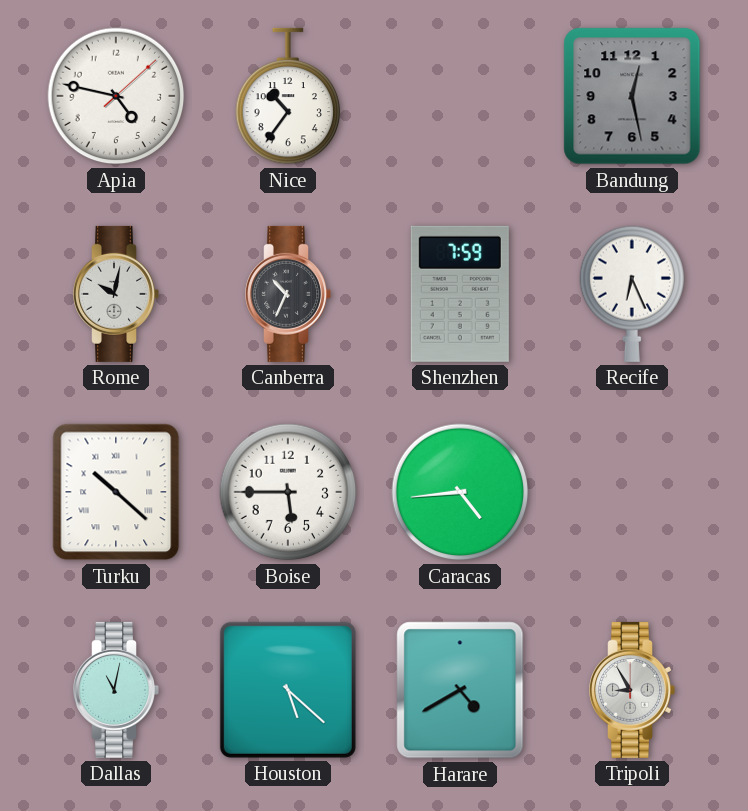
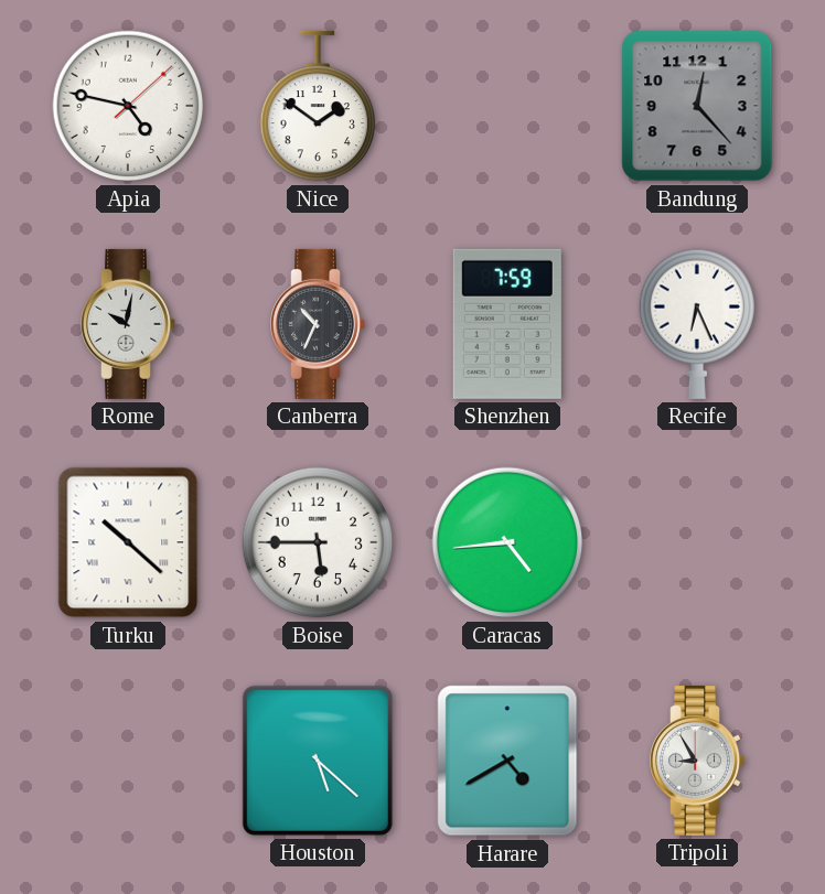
Nice: 10:36 -> 1:51 (317, 106)
Bandung: 12:28 -> 12:23 (697, 106)
Dallas: 11:02 -> none (116, 690)
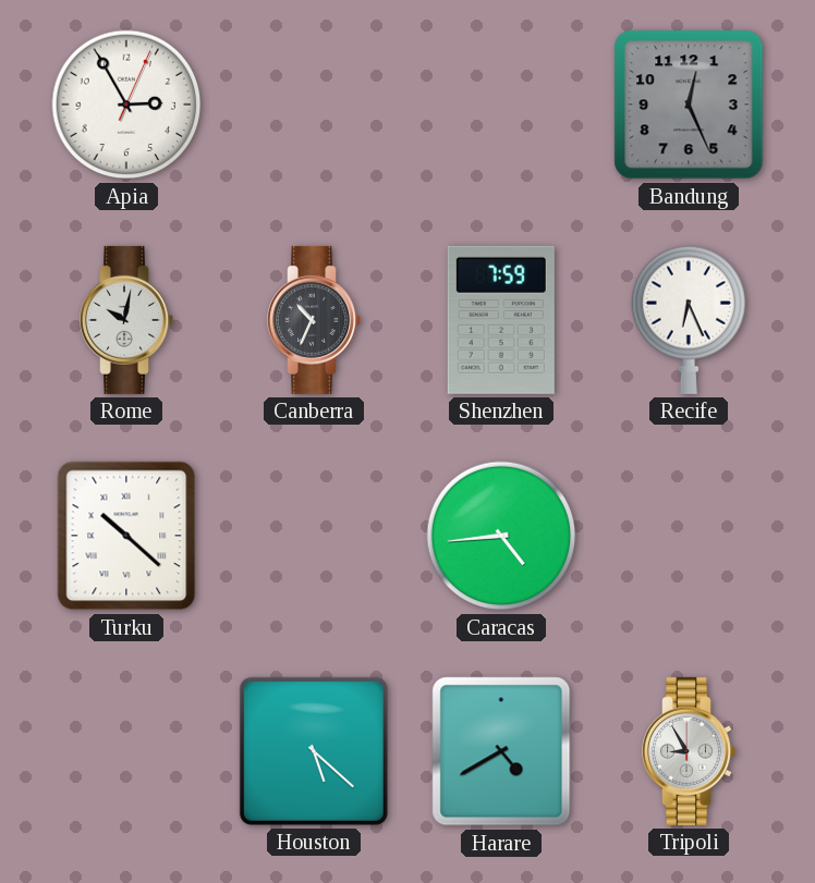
Apia: 4:47 -> 2:55 (126, 105)
Nice: 1:51 -> none (317, 106)
Bandung: 12:23 -> 12:26 (689, 105)
Boise: 5:45 -> none (318, 542)
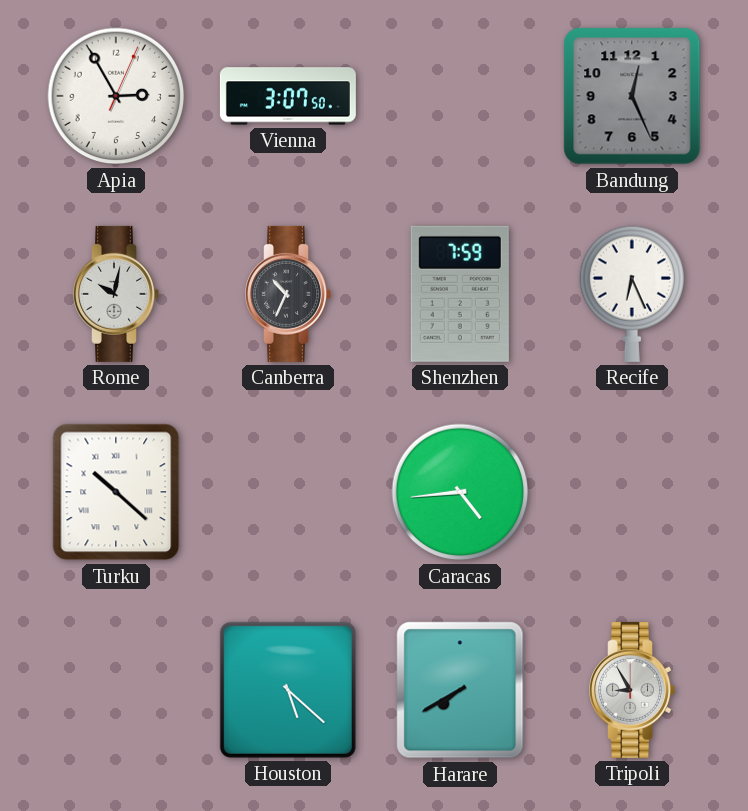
Vienna: none -> 3:07 (288, 96)
Harare: 4:40 -> 7:40 (460, 690)
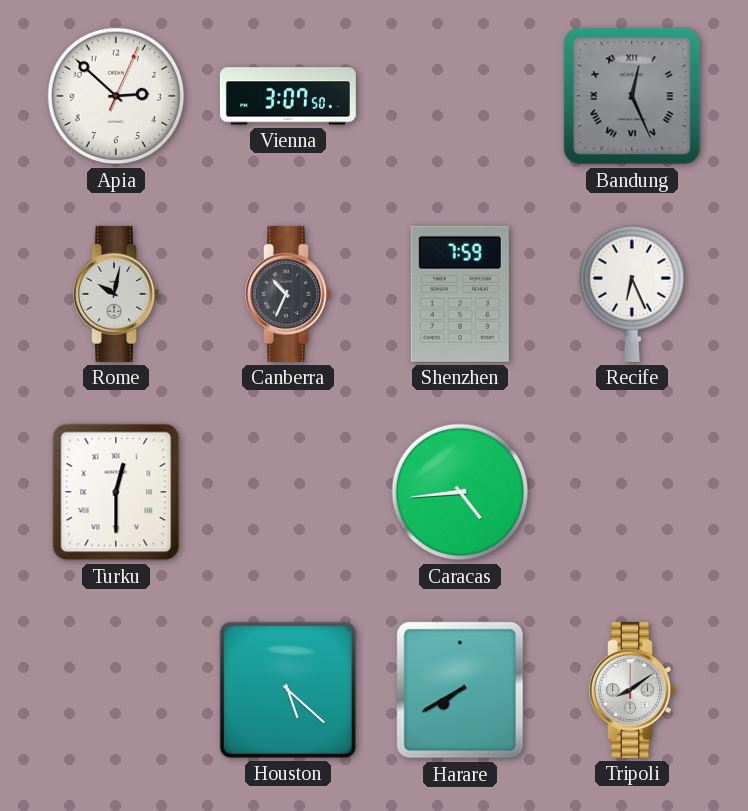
Apia: 2:55 -> 2:52 (116, 96)
Bandung numerals: Arabic -> Roman (632, 96)
Turku: 10:22 -> 12:30 (116, 492)
Tripoli: 8:55 -> 8:09 (632, 690)
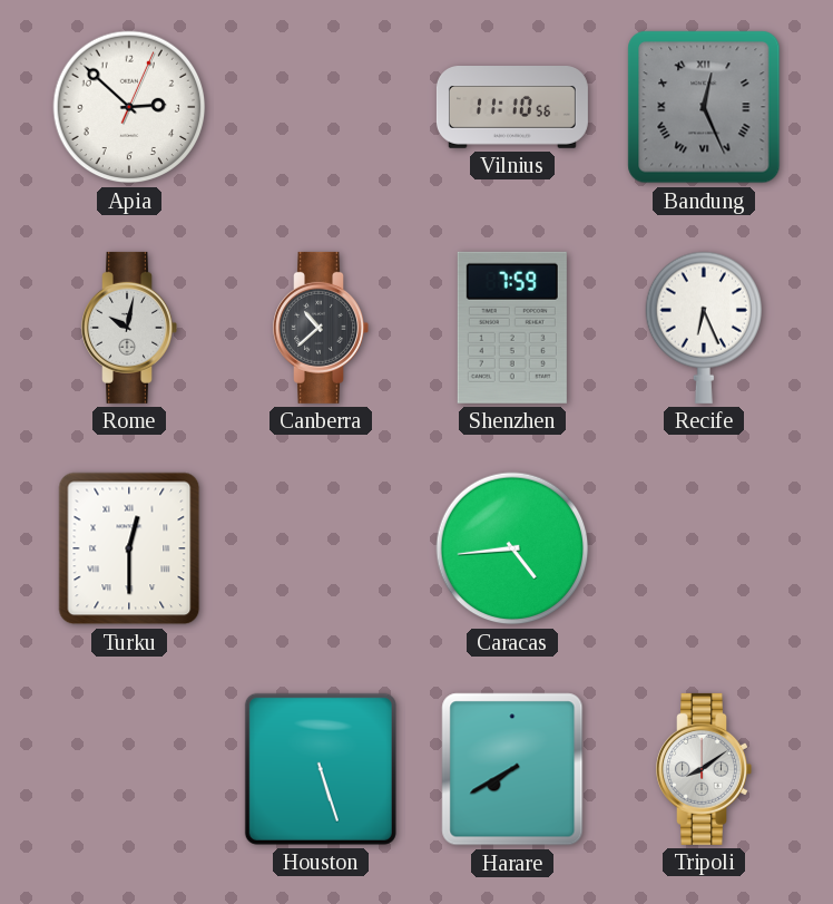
Vienna: 3:07 -> none (288, 96)
Vilnius: none -> 11:10 (512, 108)
Canberra: 10:34 -> 10:38 (321, 328)
Houston: 5:22 -> 5:27 (321, 769)
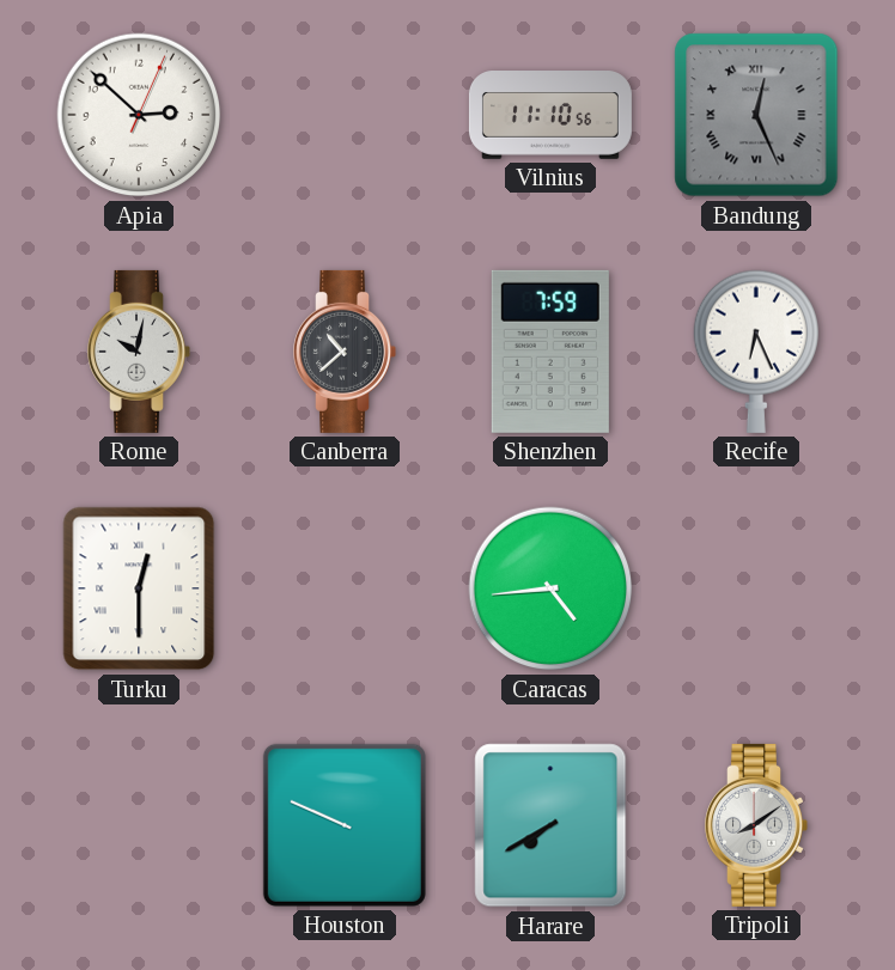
Houston: 5:27 -> 9:49 (345, 825)
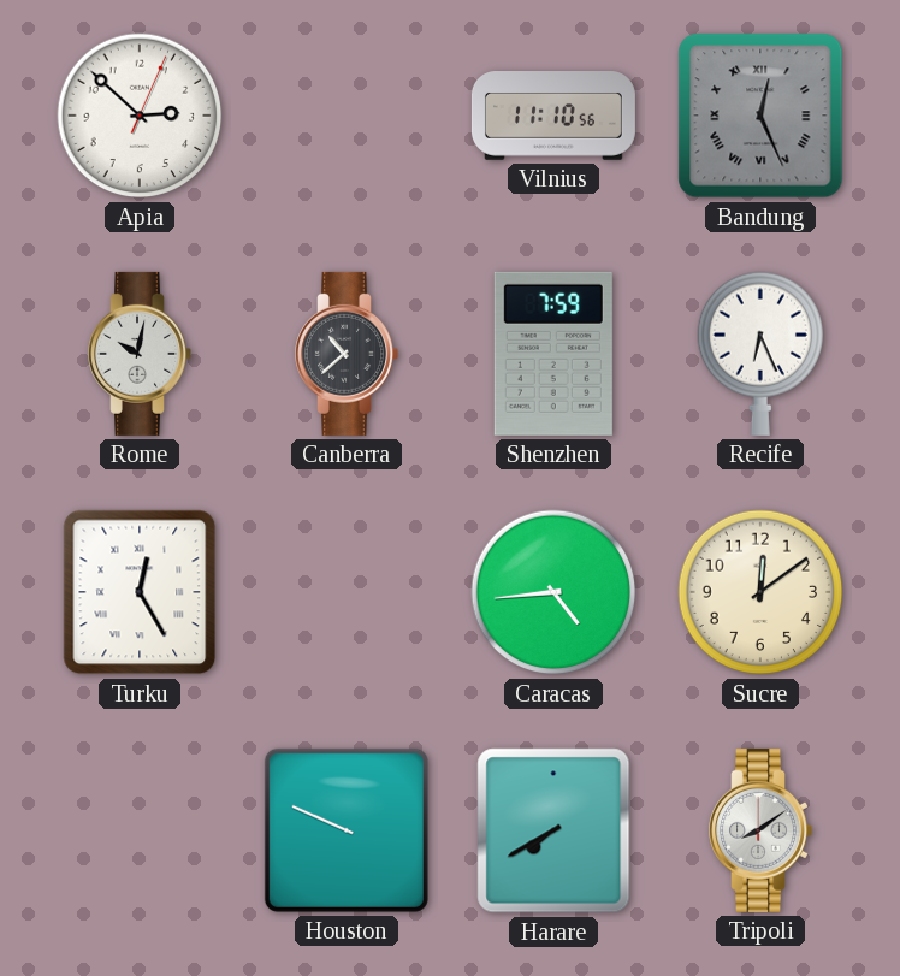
Turku: 12:30 -> 12:25 (140, 592)
Sucre: none -> 12:09 (760, 592)
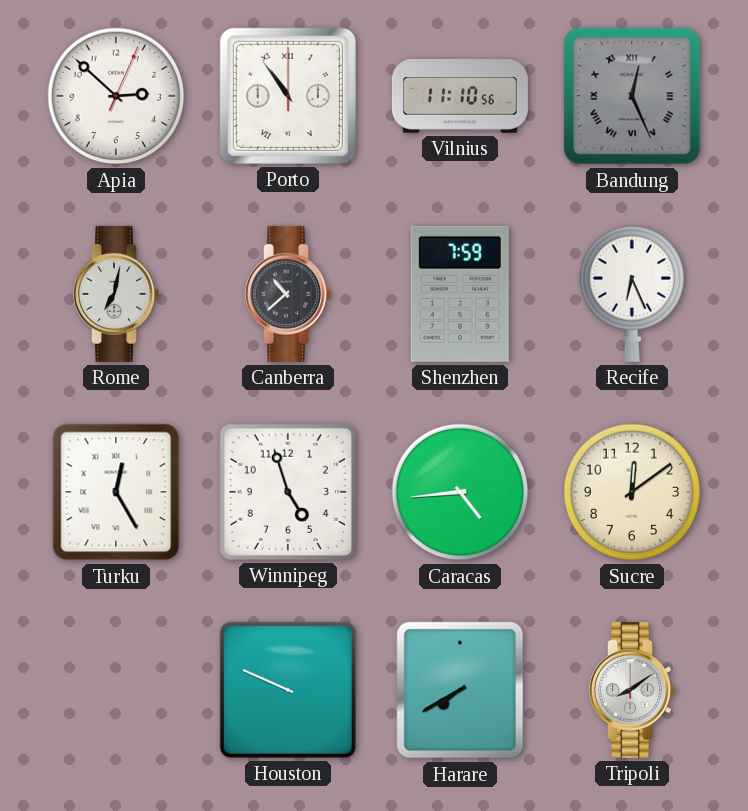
Porto: none -> 10:54 (288, 96)
Rome: 10:02 -> 7:02 (116, 294)
Winnipeg: none -> 4:57 (288, 492)
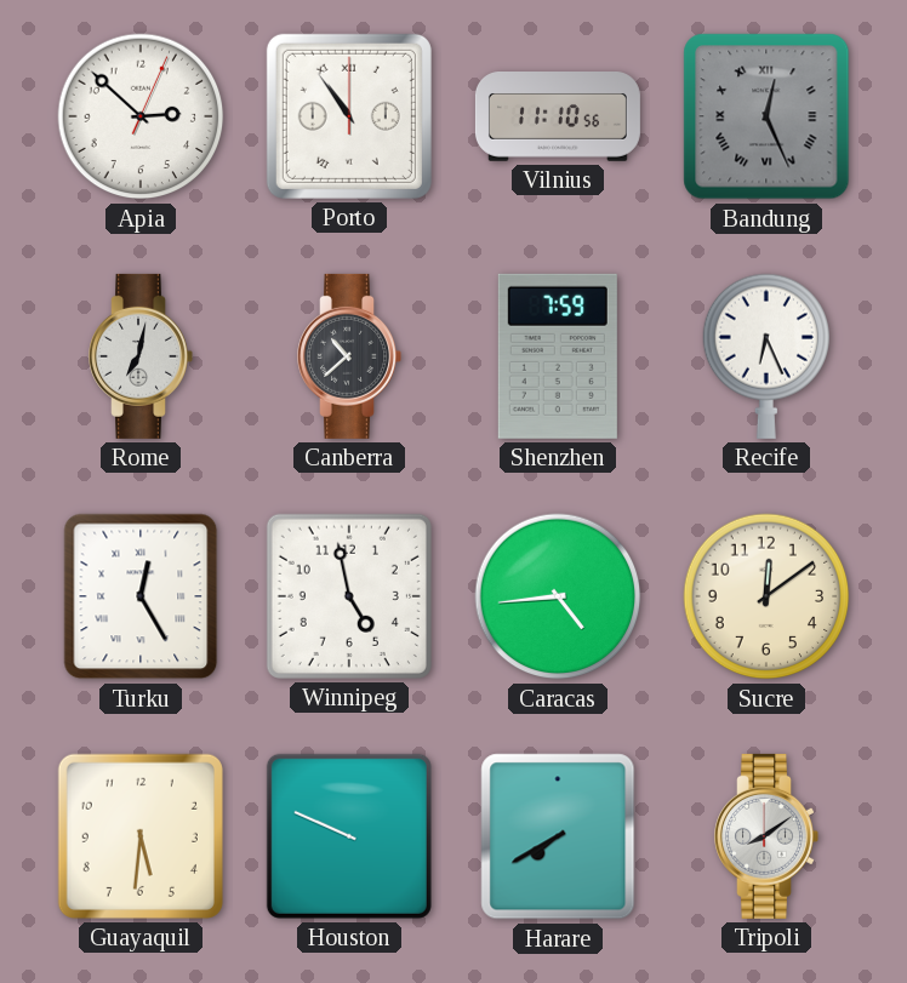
Winnipeg: 4:57 -> 4:58 (349, 596)
Guayaquil: none -> 5:31 (141, 836)
